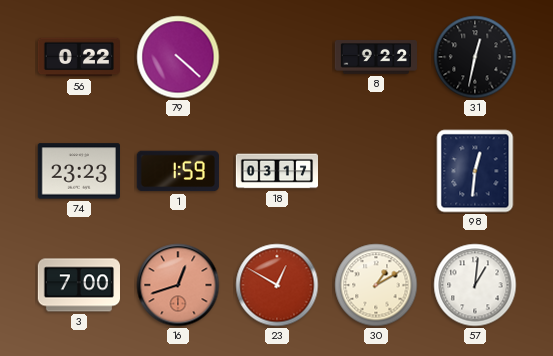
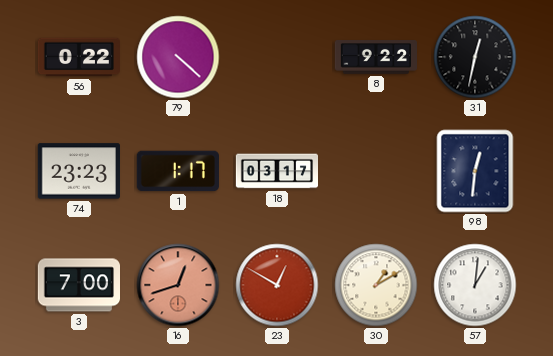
1: 1:59 -> 1:17 (177, 171)
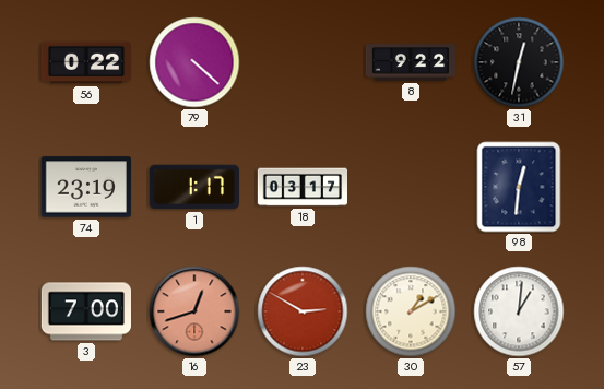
74: 23:23 -> 23:19 (85, 187)
23: 12:50 -> 2:50 (303, 311)
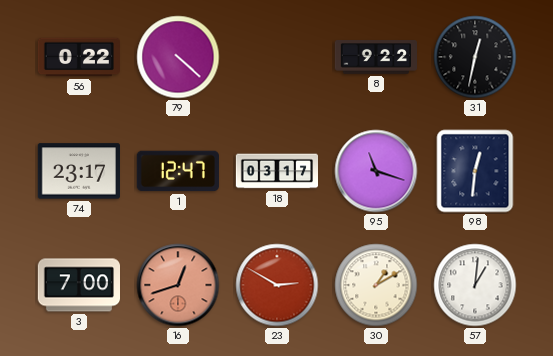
74: 23:19 -> 23:17 (78, 171)
1: 1:17 -> 12:47 (177, 171)
95: none -> 11:18 (376, 171)
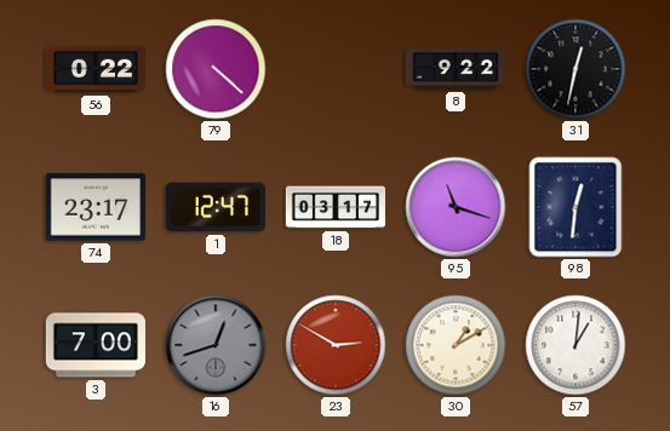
16 dial: salmon -> grey (216, 345)
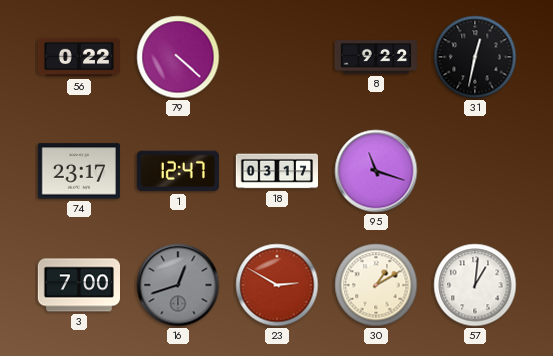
98: 12:31 -> none (575, 207)
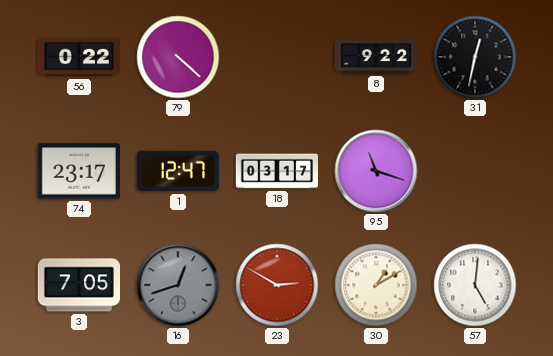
3: 7:00 -> 7:05 (78, 285)
57: 1:01 -> 5:01 (475, 285)
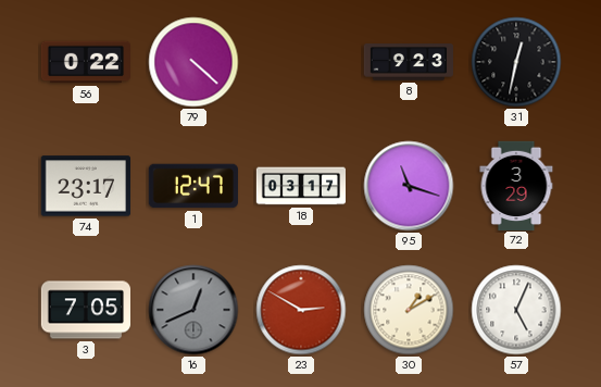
8: 9:22 -> 9:23 (408, 62)
72: none -> 3:29 (516, 185)
16: 12:42 -> 12:41 (193, 310)
57: 5:01 -> 5:04 (516, 310)
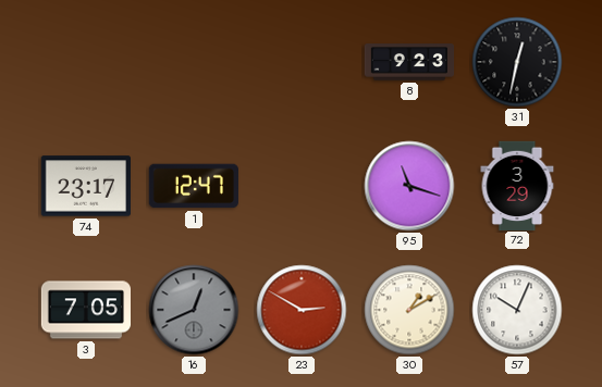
56: 0:22 -> none (85, 62)
79: 4:22 -> none (193, 62)
18: 03:17 -> none (300, 186)
57: 5:04 -> 10:04 (517, 310)
